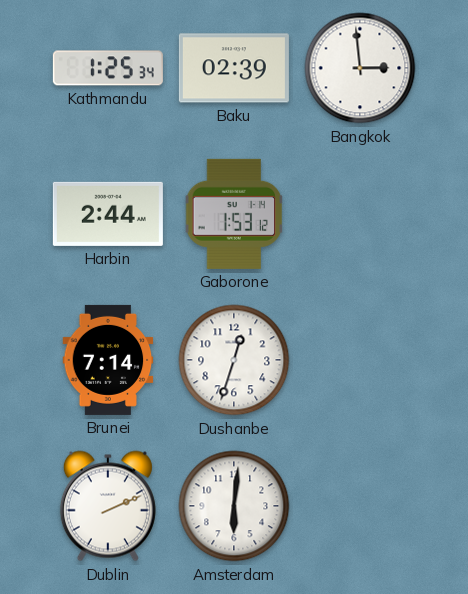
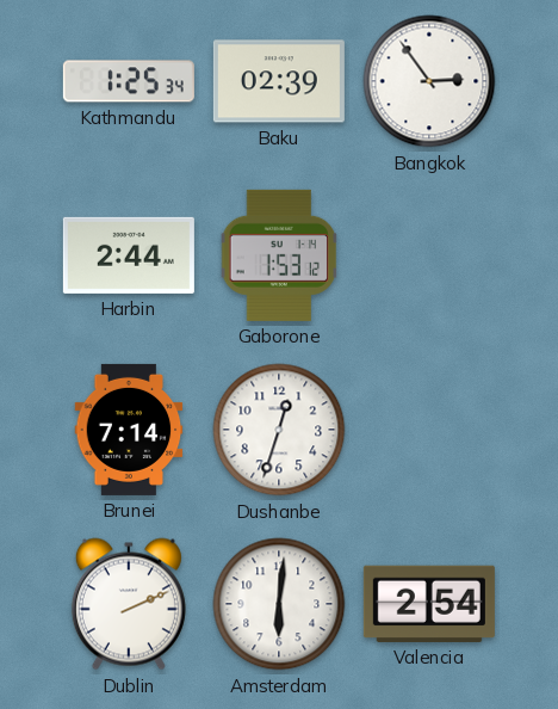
Bangkok: 2:59 -> 2:54 (429, 81)
Valencia: none -> 2:54 (429, 604)
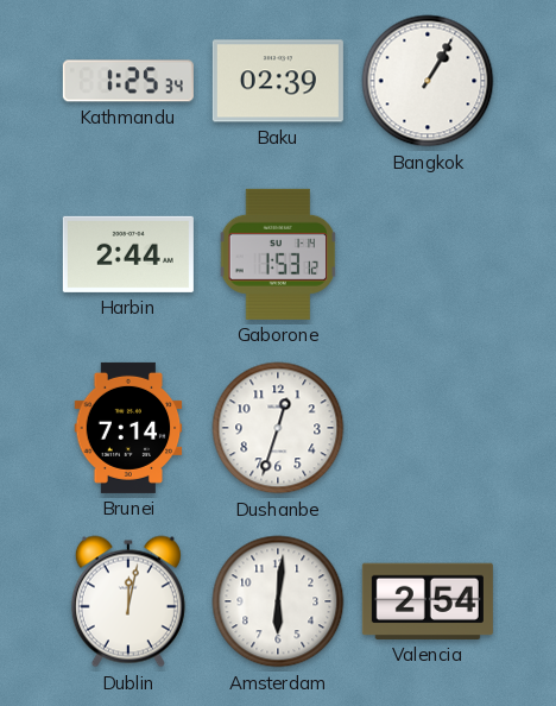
Bangkok: 2:54 -> 1:05 (428, 81)
Dublin: 2:11 -> 12:02 (128, 601)
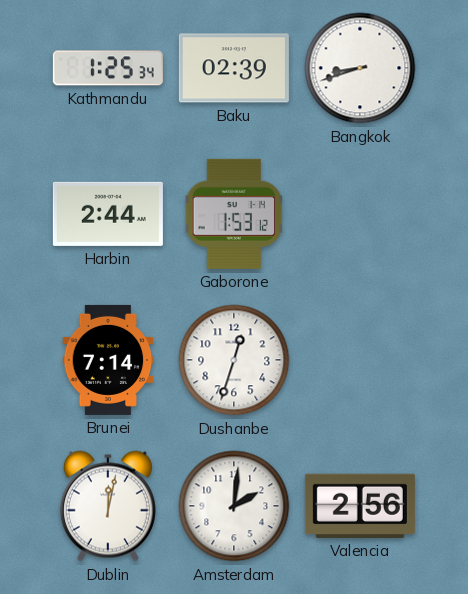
Bangkok: 1:05 -> 8:42 (360, 68)
Amsterdam: 6:01 -> 2:01 (234, 506)
Valencia: 2:54 -> 2:56 (360, 506)
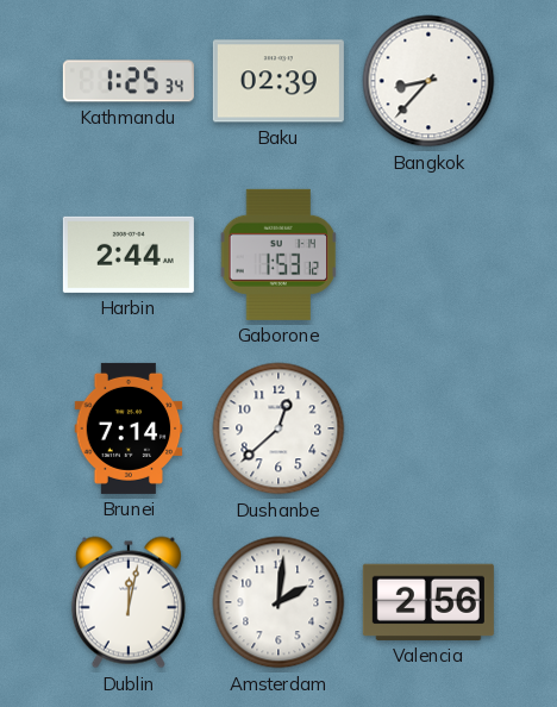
Bangkok: 8:42 -> 8:37 (428, 81)
Dushanbe: 12:33 -> 12:38 (278, 428)
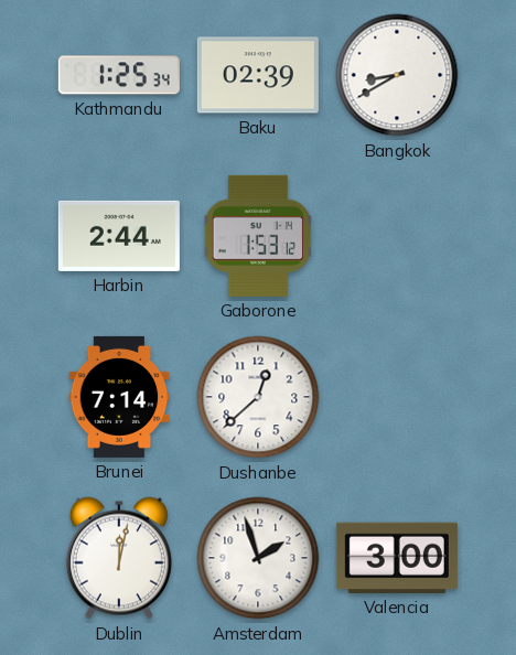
Bangkok: 8:37 -> 8:40 (397, 75)
Amsterdam: 2:01 -> 1:57 (258, 558)
Valencia: 2:56 -> 3:00 (397, 558)
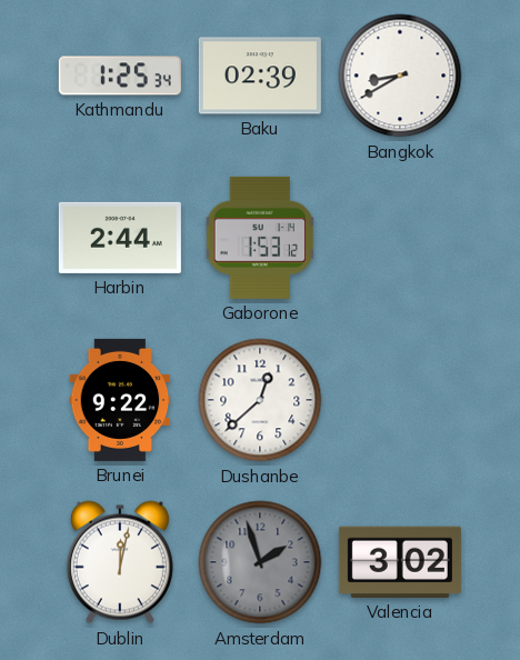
Brunei: 7:14 -> 9:22 (120, 400)
Amsterdam dial: white -> grey (260, 562)
Valencia: 3:00 -> 3:02 (400, 562)
